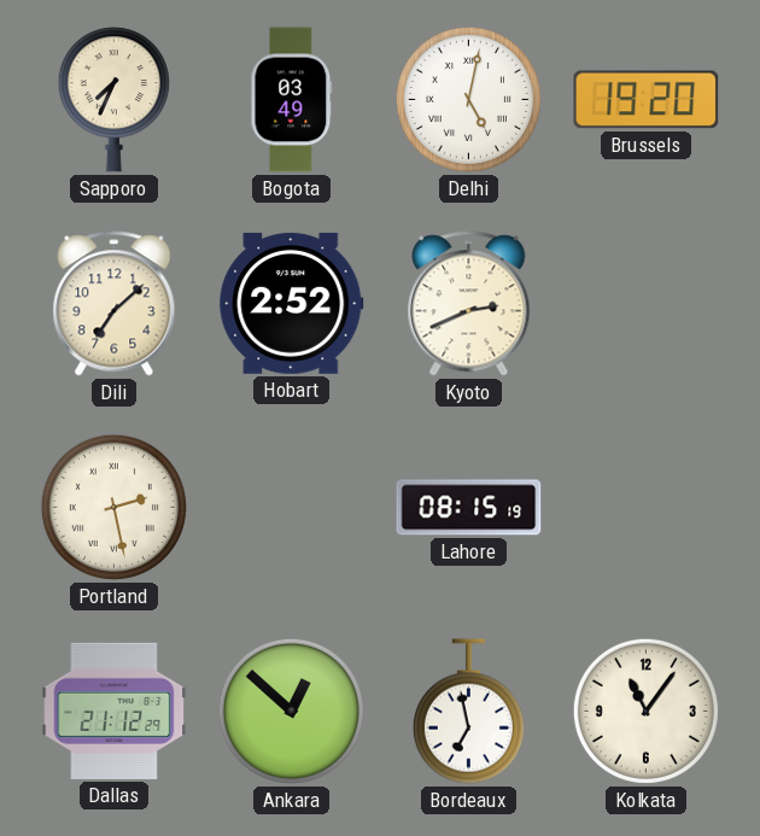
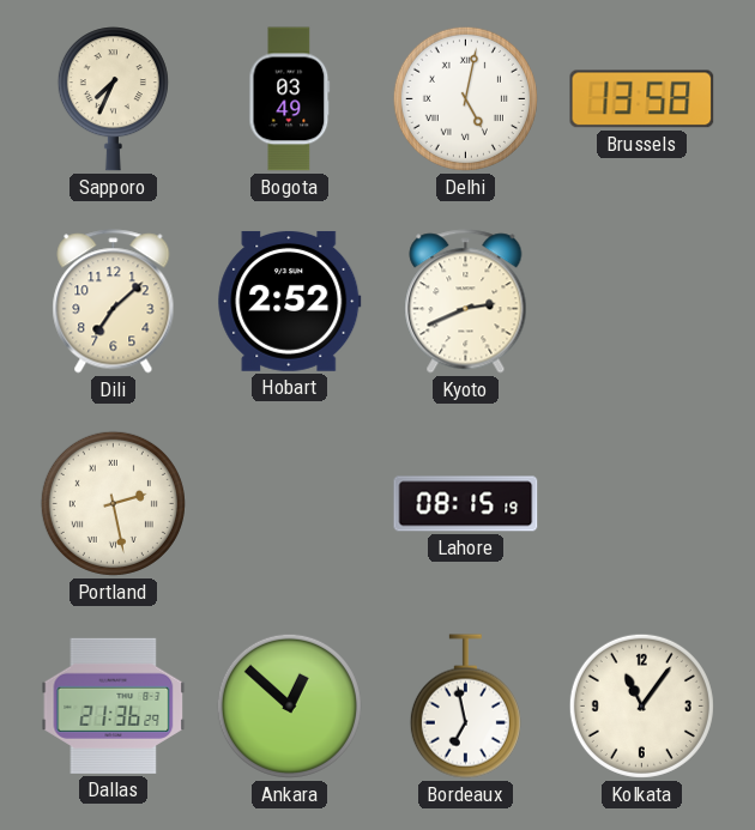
Brussels: 19:20 -> 13:58 (642, 99)
Dallas: 21:12 -> 21:36 (114, 705)
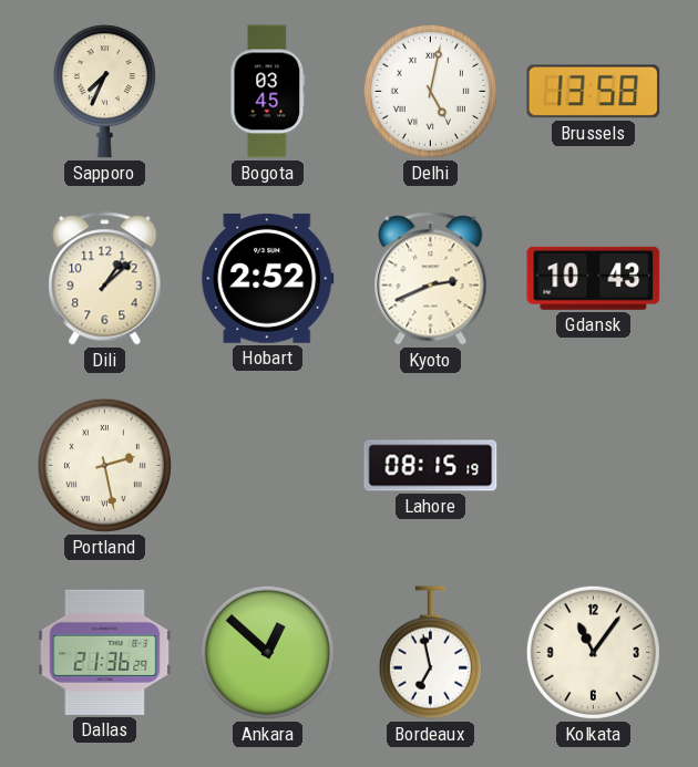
Bogota: 03:49 -> 03:45 (268, 92)
Dili: 7:08 -> 1:08 (105, 279)
Gdansk: none -> 10:43 (594, 278)
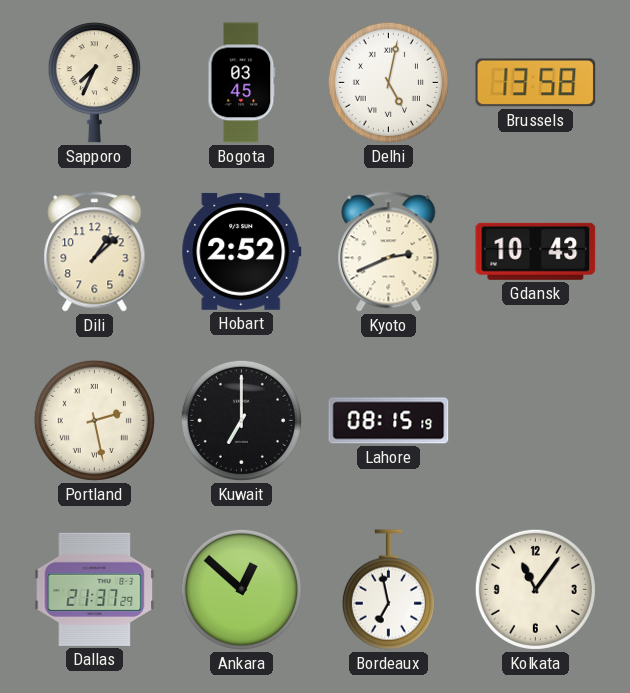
Kuwait: none -> 7:00 (241, 420)
Dallas: 21:36 -> 21:37 (95, 589)
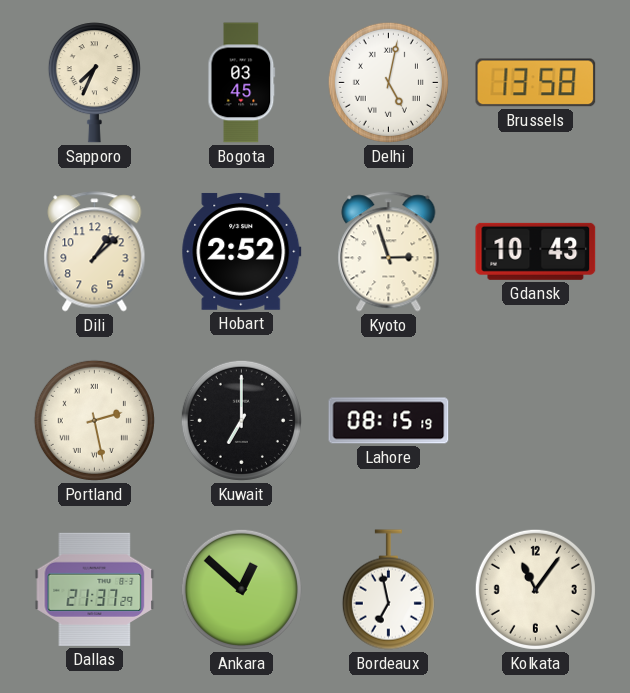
Kyoto: 2:41 -> 2:57 (389, 252)
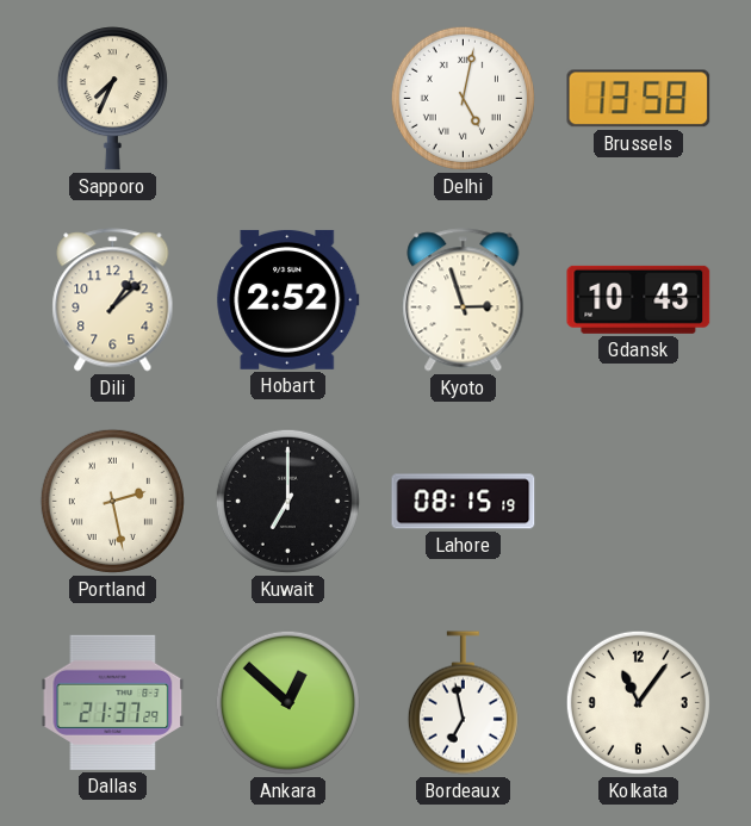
Bogota: 03:45 -> none (242, 83)
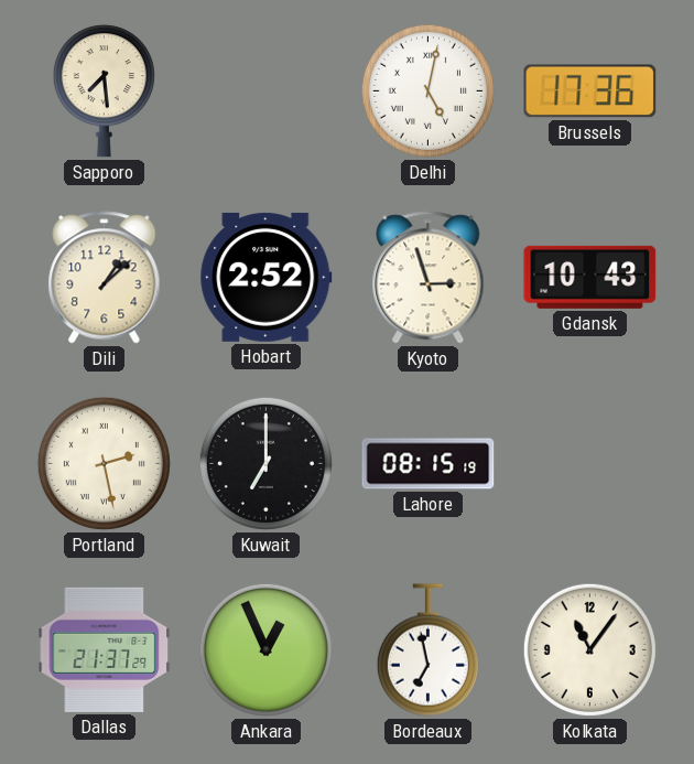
Sapporo: 7:34 -> 7:29 (104, 92)
Brussels: 13:58 -> 17:36 (590, 92)
Ankara: 12:52 -> 12:56 (265, 649)
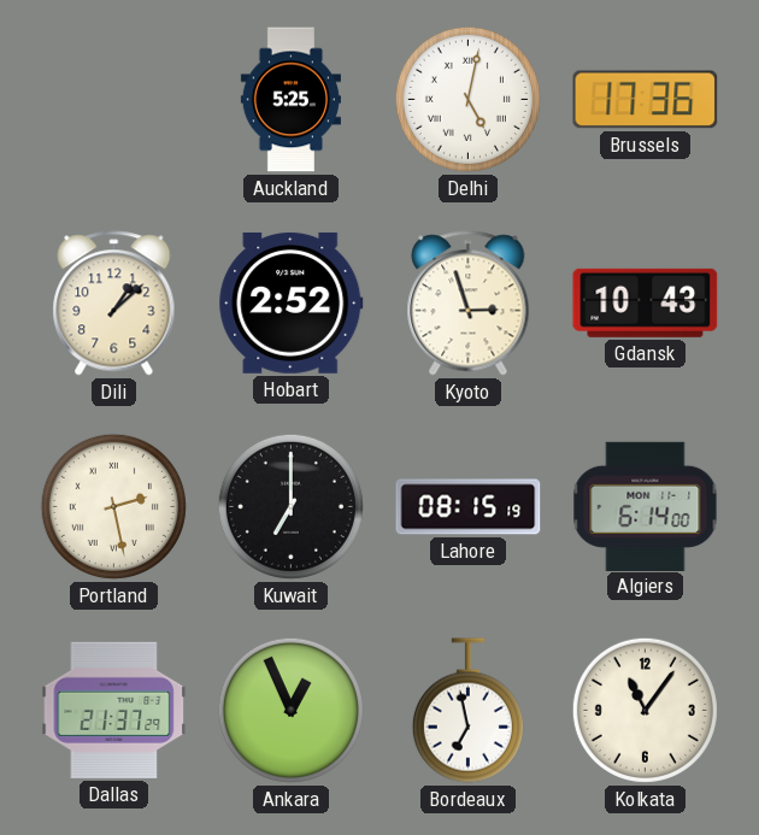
Sapporo: 7:29 -> none (104, 92)
Auckland: none -> 5:25 (290, 100)
Algiers: none -> 6:14 (646, 506)
